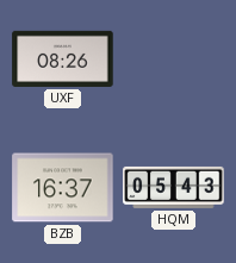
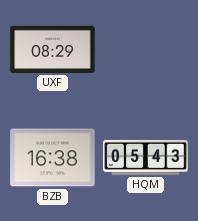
UXF: 08:26 -> 08:29 (53, 49)
BZB: 16:37 -> 16:38 (53, 158)
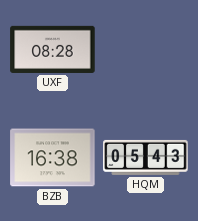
UXF: 08:29 -> 08:28 (53, 49)
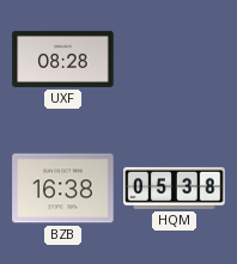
HQM: 05:43 -> 05:38 (175, 188)
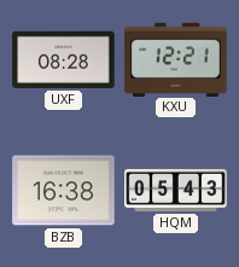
KXU: none -> 12:21 (176, 59)
HQM: 05:38 -> 05:43 (176, 190)
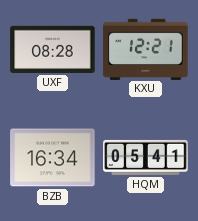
BZB: 16:38 -> 16:34 (53, 158)
HQM: 05:43 -> 05:41 (146, 157)
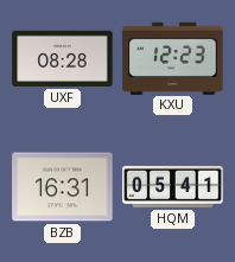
KXU: 12:21 -> 12:23 (173, 58)
BZB: 16:34 -> 16:31 (63, 187)
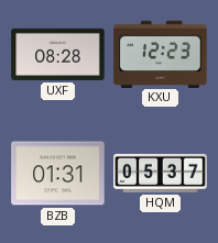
BZB: 16:31 -> 01:31 (58, 174)
HQM: 05:41 -> 05:37 (161, 173)
